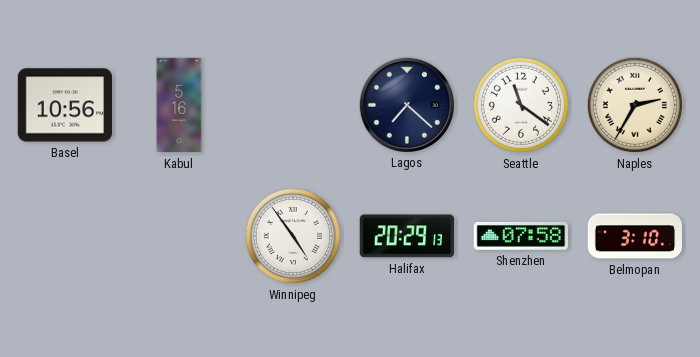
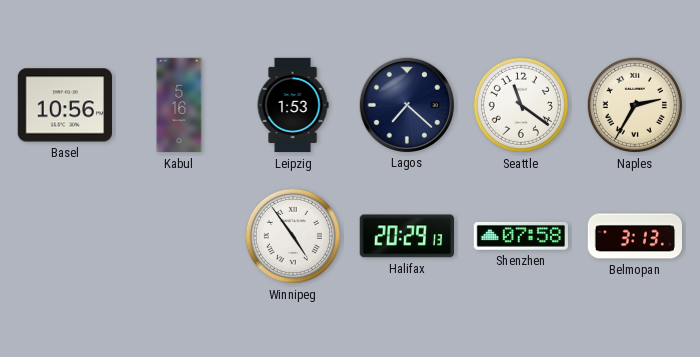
Leipzig: none -> 1:53 (293, 105)
Belmopan: 3:10 -> 3:13 (634, 236)
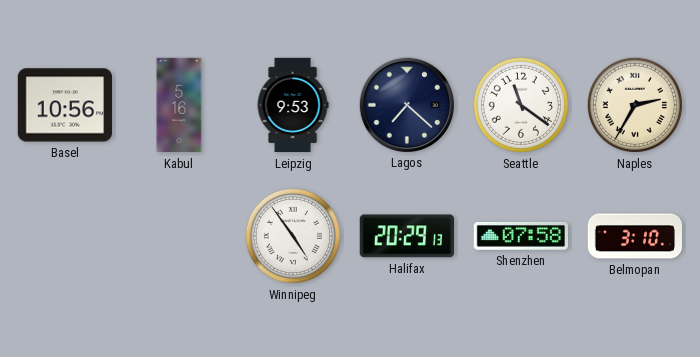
Leipzig: 1:53 -> 9:53 (293, 105)
Belmopan: 3:13 -> 3:10 (634, 236)
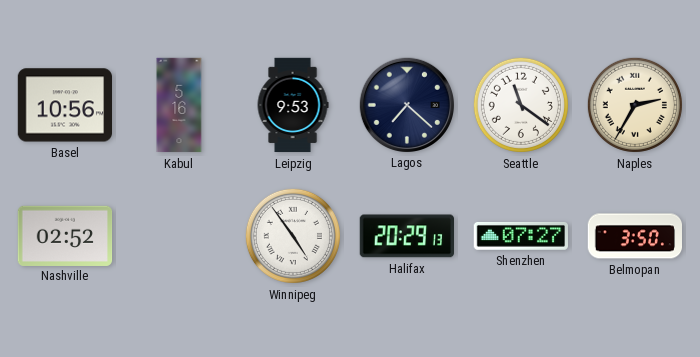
Nashville: none -> 02:52 (65, 235)
Shenzhen: 07:58 -> 07:27 (520, 236)
Belmopan: 3:10 -> 3:50 (634, 236)
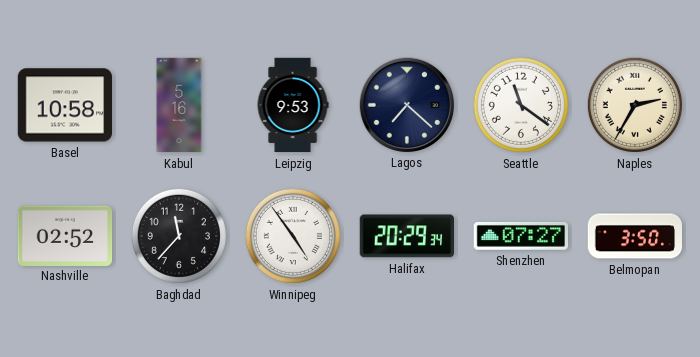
Basel: 10:56 -> 10:58 (64, 105)
Baghdad: none -> 11:37 (179, 236)
Halifax: 20:29:13 -> 20:29:34 (406, 236)
